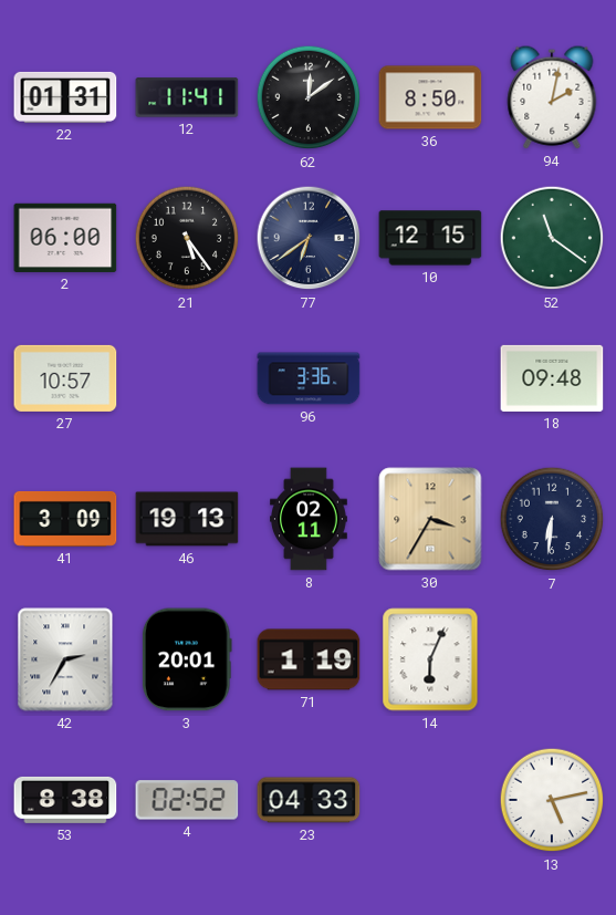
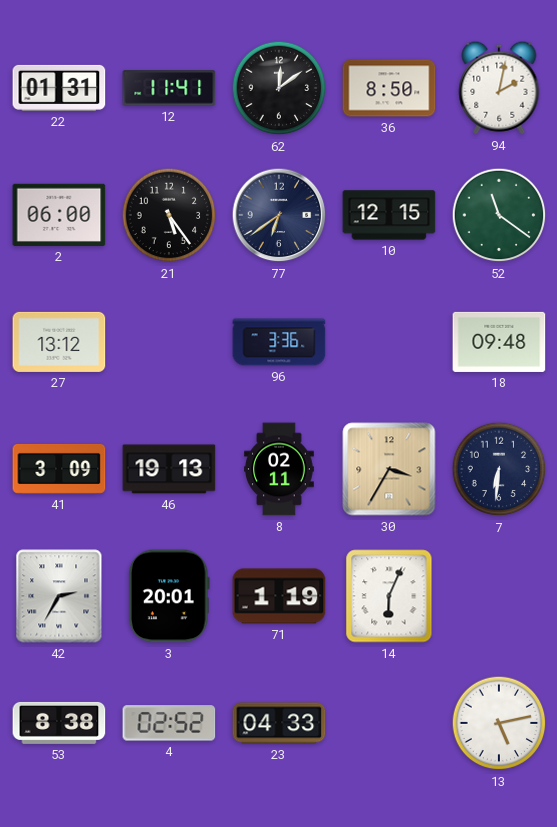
27: 10:57 -> 13:12 (59, 342)
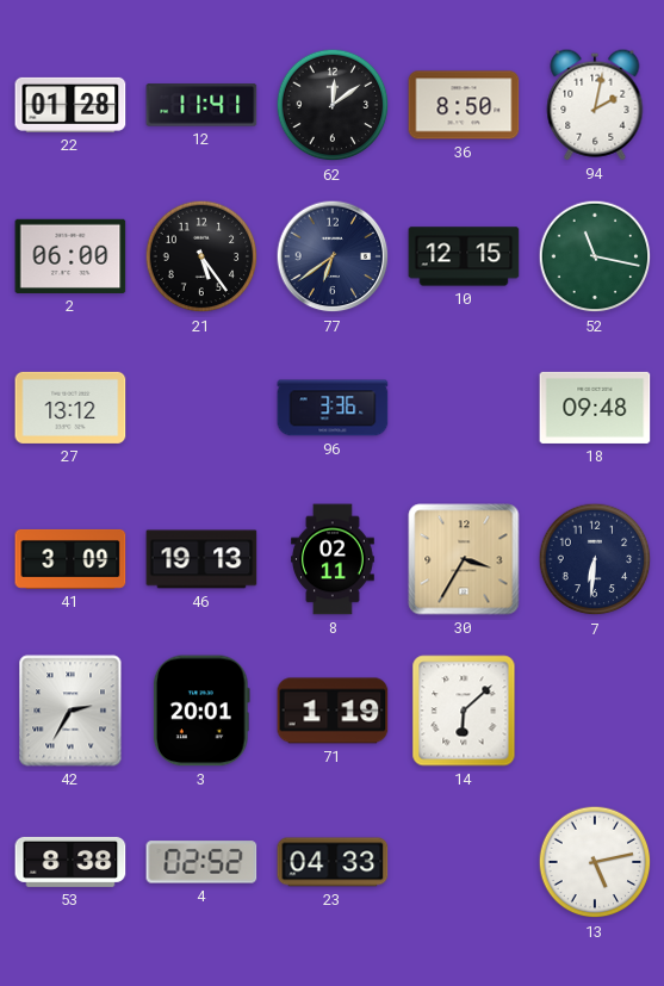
22: 01:31 -> 01:28 (70, 105)
52: 11:21 -> 11:17 (595, 256)
14: 6:04 -> 6:08 (464, 711)
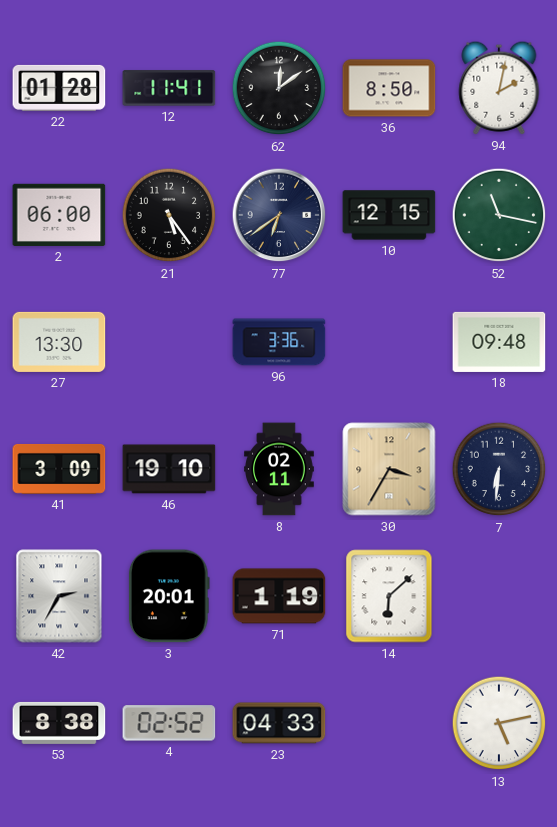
27: 13:12 -> 13:30 (59, 342)
46: 19:13 -> 19:10 (169, 469)
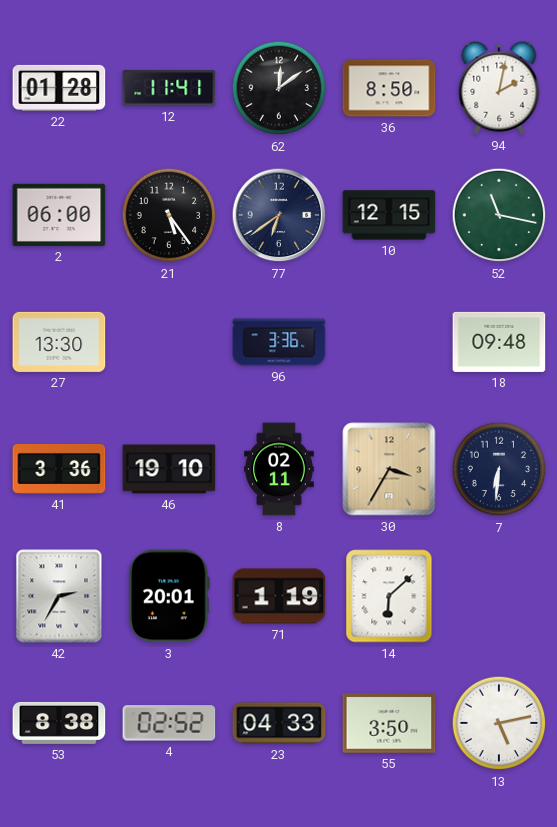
41: 3:09 -> 3:36 (59, 469)
55: none -> 3:50 (389, 723)
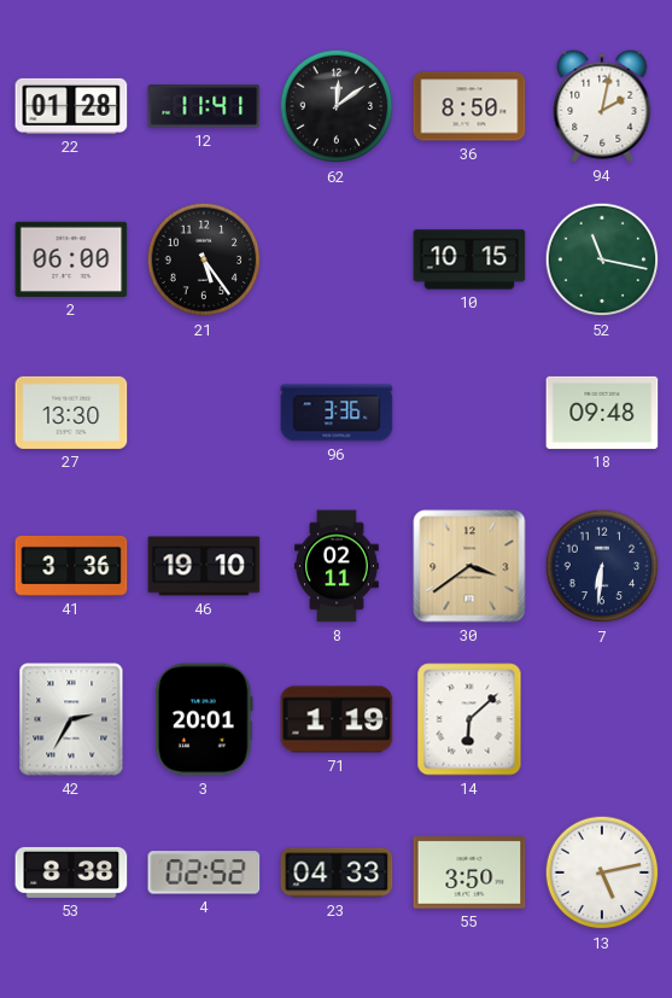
77: 6:39 -> none (279, 215)
10: 12:15 -> 10:15 (469, 259)
30: 3:35 -> 3:39 (469, 566)
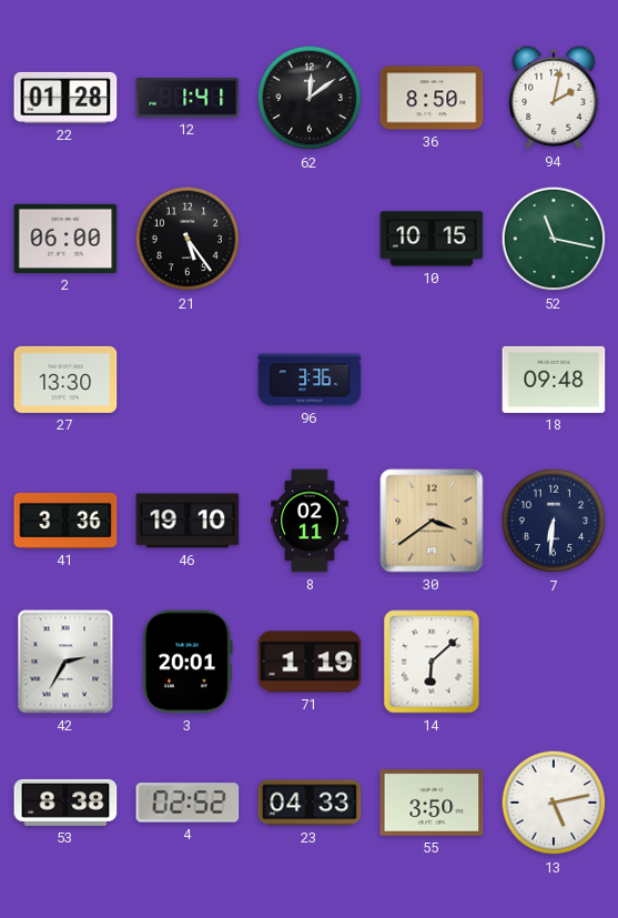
12: 11:41 -> 1:41 (188, 98)
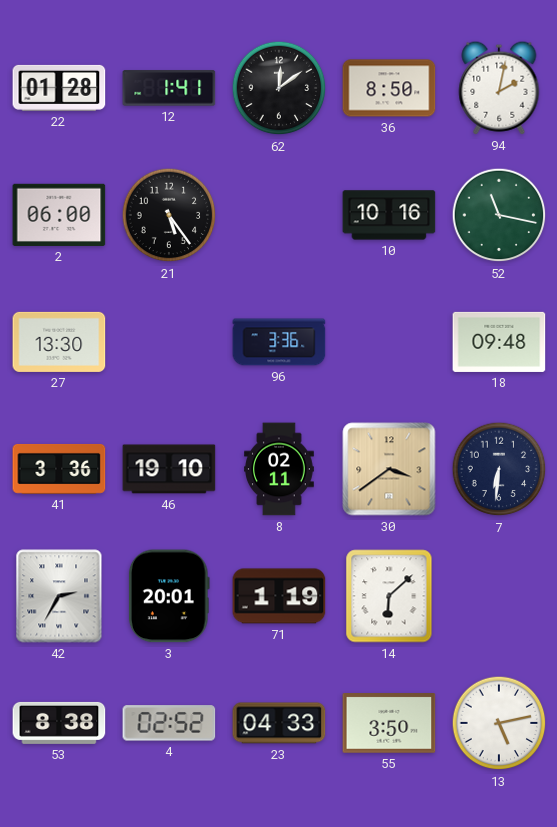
10: 10:15 -> 10:16 (389, 215)
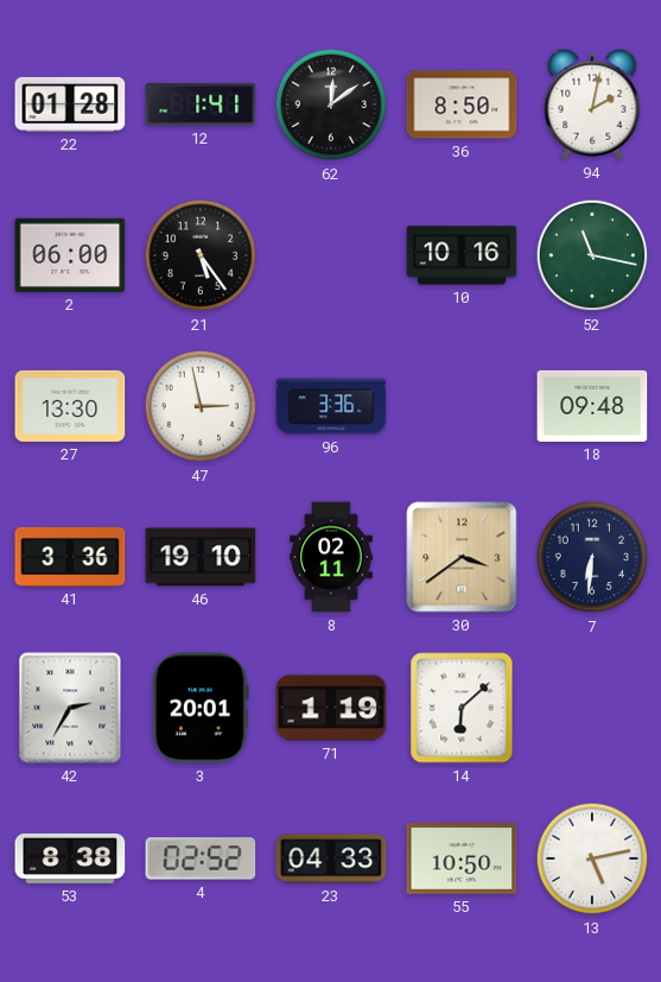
47: none -> 2:58 (201, 406)
55: 3:50 -> 10:50 (462, 859)
